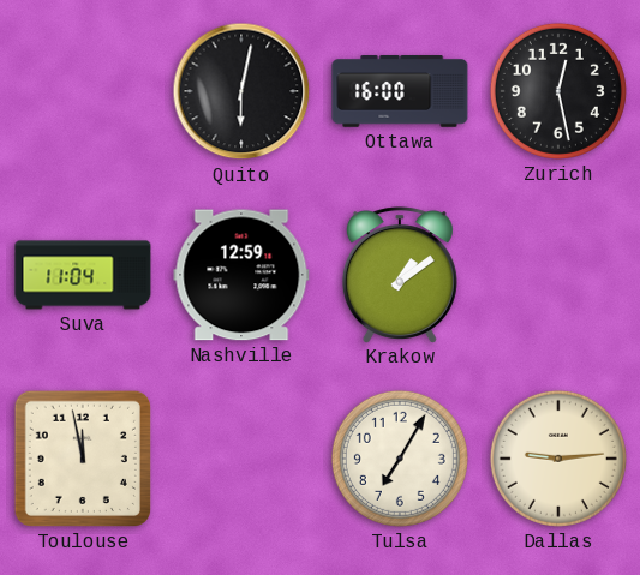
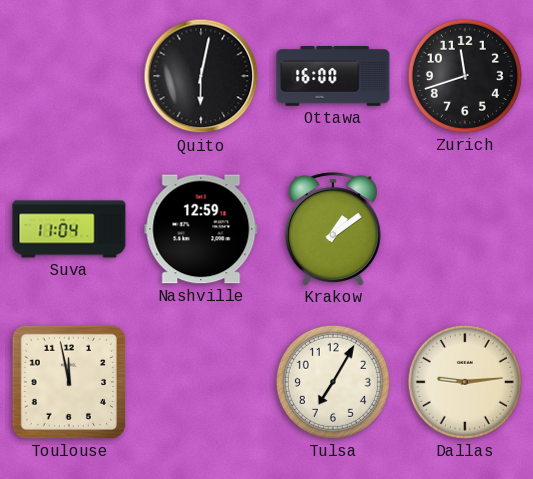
Zurich: 12:28 -> 11:42 (465, 76)
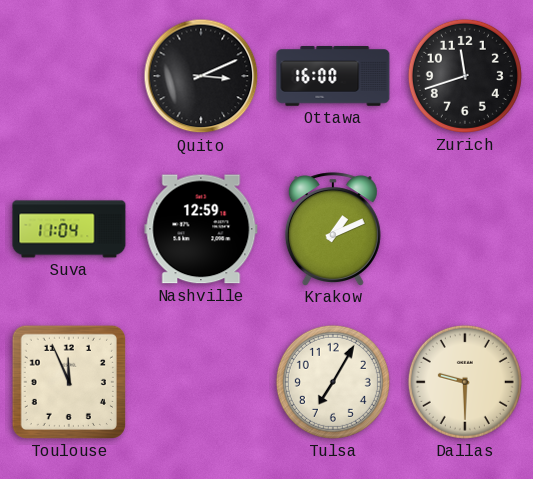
Quito: 6:02 -> 3:11 (201, 76)
Krakow: 1:09 -> 1:11 (333, 229)
Toulouse: 11:58 -> 11:56 (69, 382)
Dallas: 9:14 -> 9:30 (465, 382)
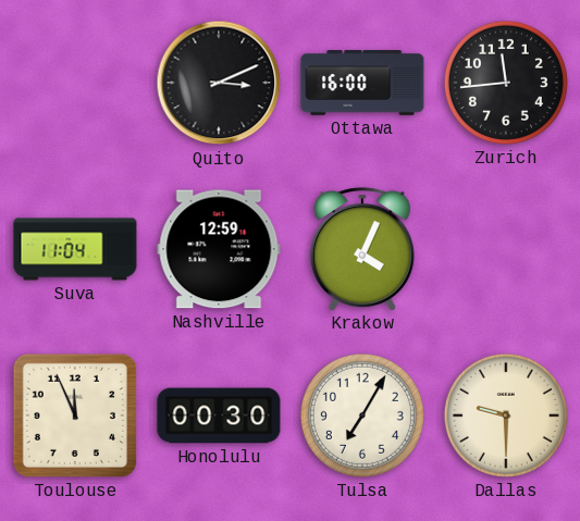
Zurich: 11:42 -> 11:44 (506, 83)
Krakow: 1:11 -> 4:04 (362, 249)
Honolulu: none -> 00:30 (219, 415)
